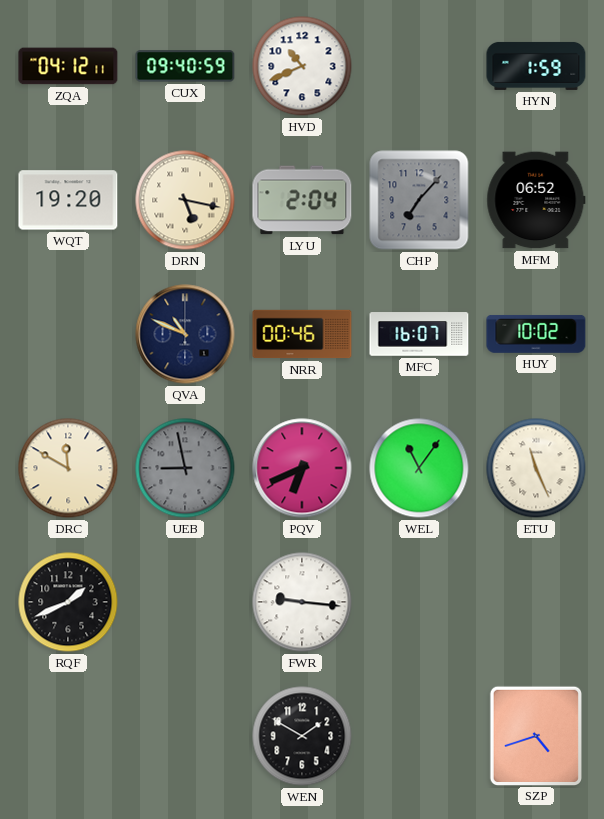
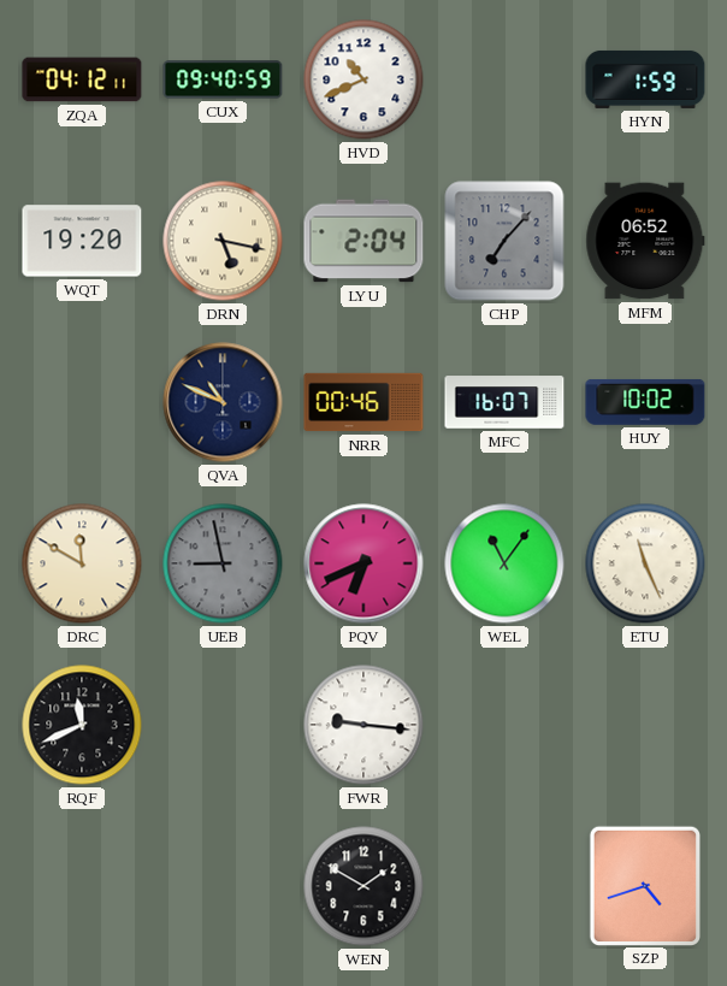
RQF: 1:41 -> 11:41 (82, 725)
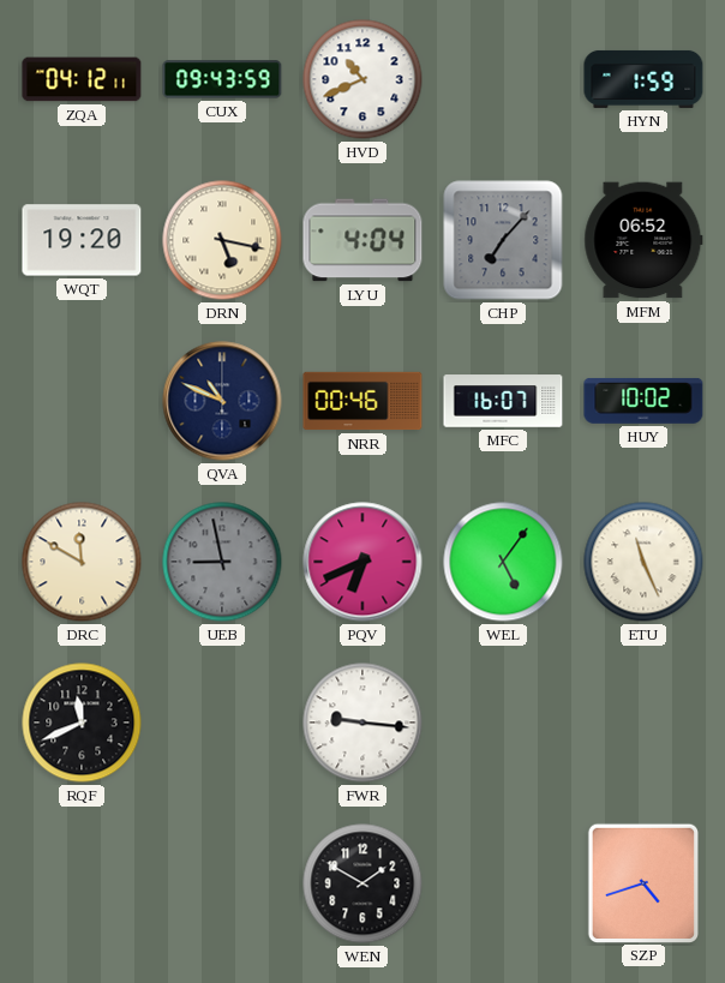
CUX: 09:40 -> 09:43 (222, 79)
LYU: 2:04 -> 4:04 (362, 240)
WEL: 11:06 -> 5:06 (503, 562)
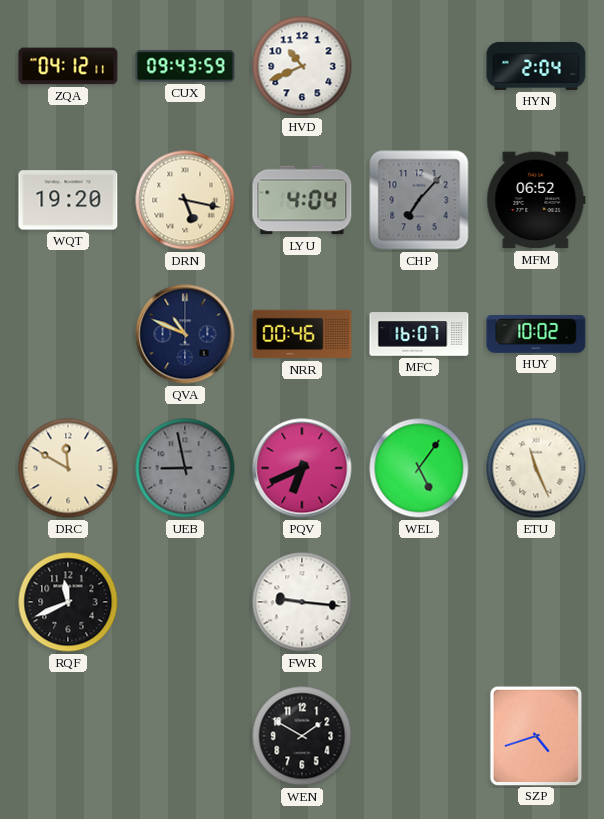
HYN: 1:59 -> 2:04 (536, 66)
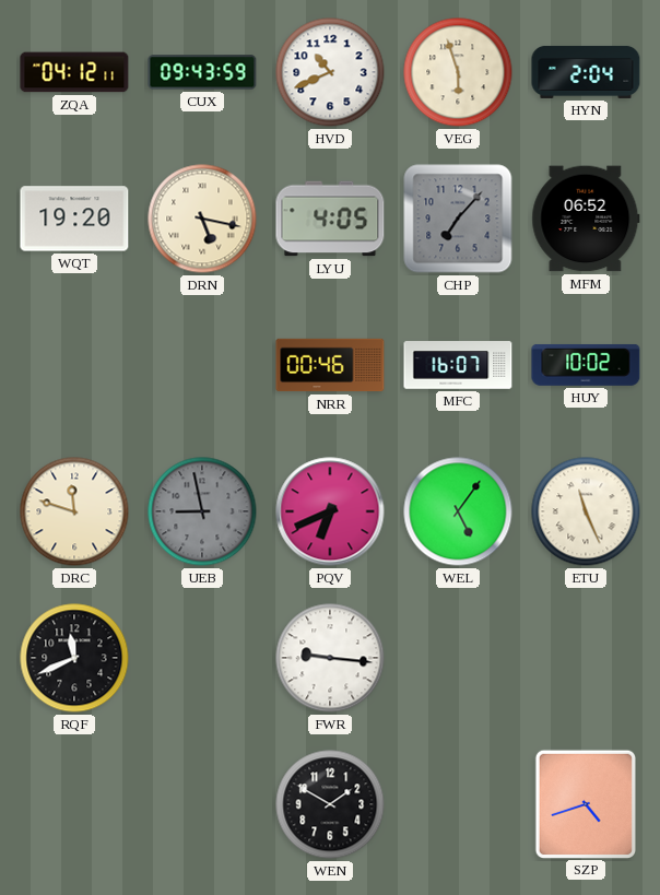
VEG: none -> 5:57 (458, 72)
LYU: 4:04 -> 4:05 (330, 219)
QVA: 10:49 -> none (185, 334)
DRC: 11:50 -> 11:48 (74, 511)
